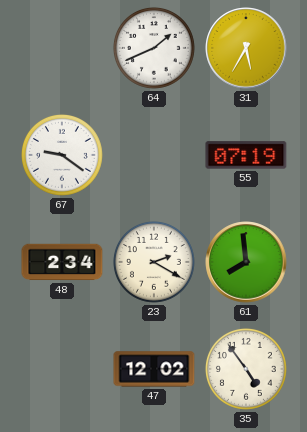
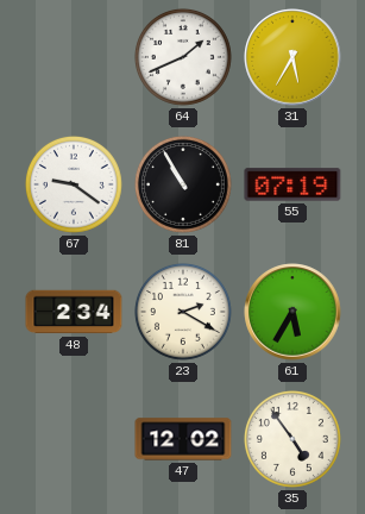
81: none -> 10:55 (183, 184)
61: 7:59 -> 5:35 (292, 312)
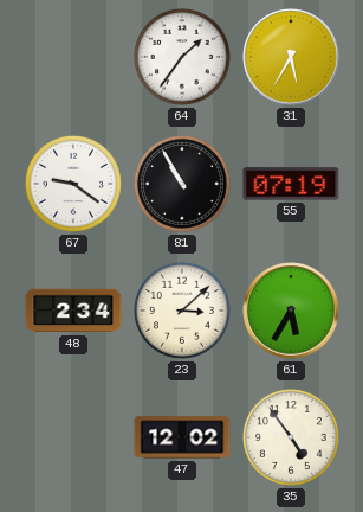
64: 1:41 -> 1:36 (182, 57)
23: 2:20 -> 3:08 (182, 311)
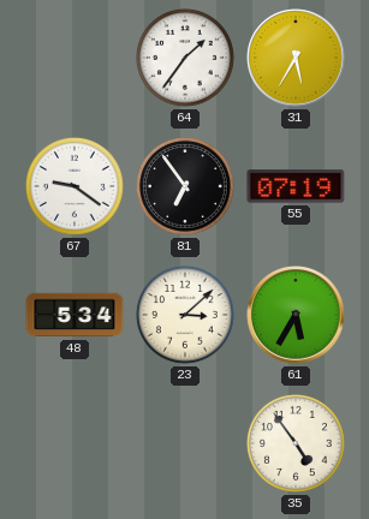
81: 10:55 -> 6:54 (185, 186)
48: 2:34 -> 5:34 (75, 315)
47: 12:02 -> none (182, 437)
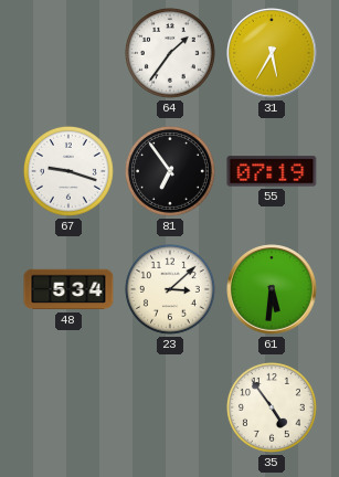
67: 9:21 -> 9:18 (68, 171)
61: 5:35 -> 5:31 (272, 289)
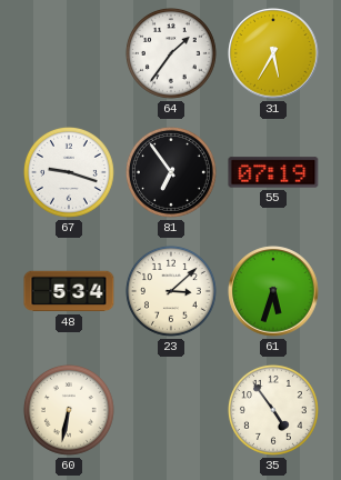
61: 5:31 -> 5:33 (273, 291)
60: none -> 6:32 (69, 410)
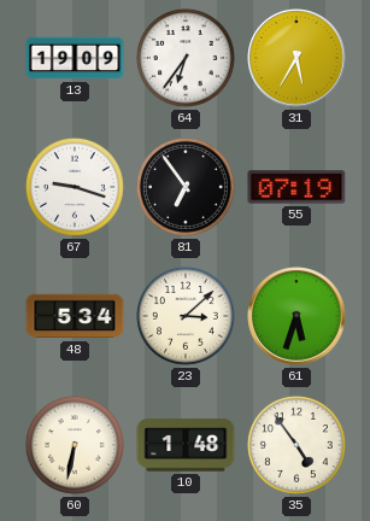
13: none -> 19:09 (75, 58)
64: 1:36 -> 6:36 (186, 58)
10: none -> 1:48 (186, 445)
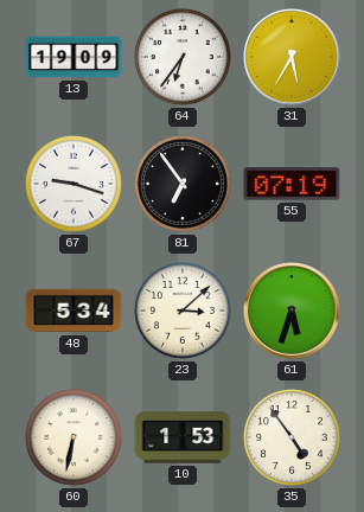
10: 1:48 -> 1:53 (183, 437)
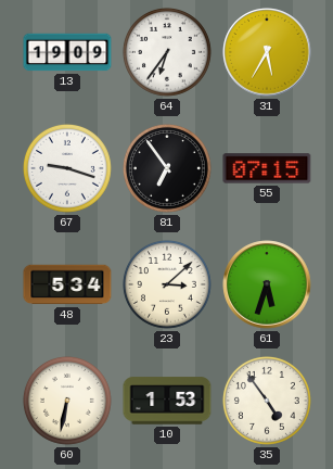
55: 07:19 -> 07:15 (267, 168)
